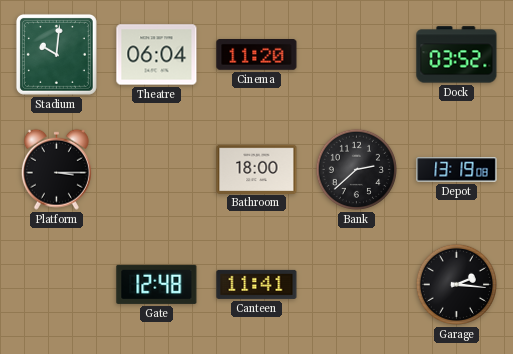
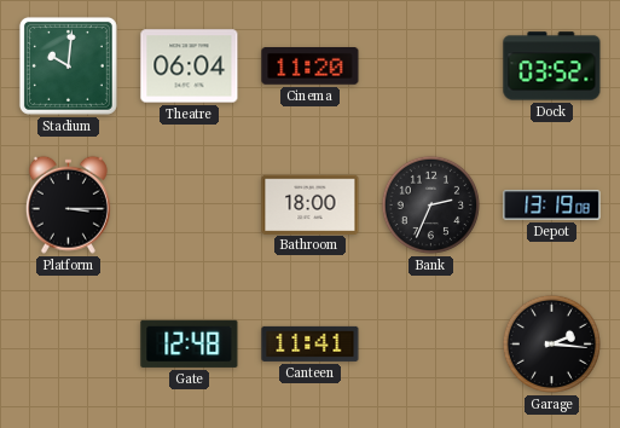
Bank: 2:38 -> 2:34 (430, 204)
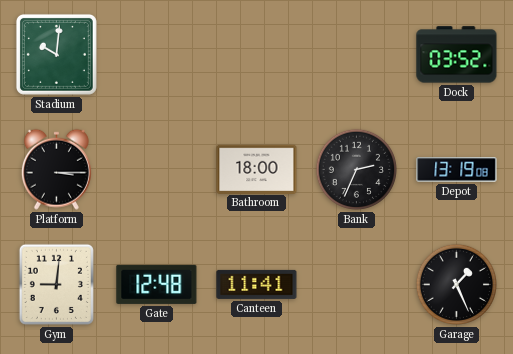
Theatre: 06:04 -> none (190, 66)
Cinema: 11:20 -> none (311, 66)
Gym: none -> 9:01 (56, 284)
Garage: 2:16 -> 1:26 (456, 284)
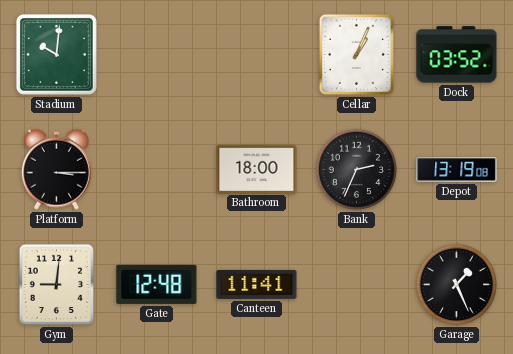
Cellar: none -> 1:04 (356, 54)
